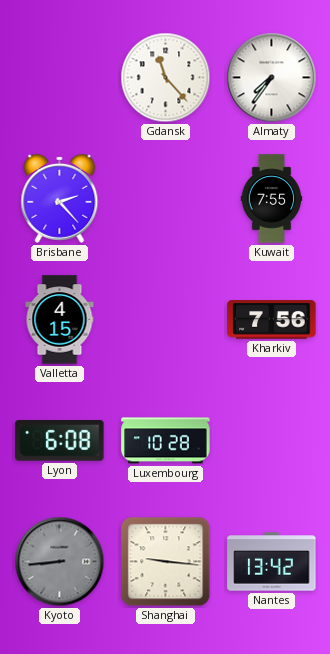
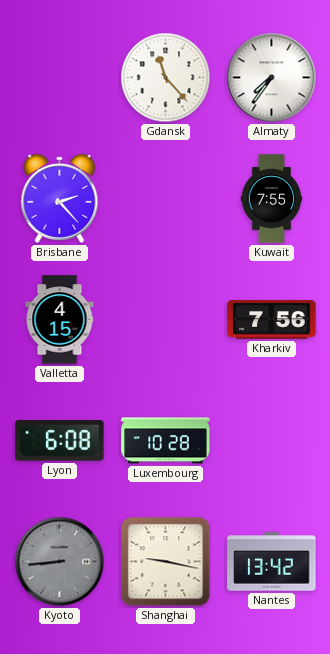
Shanghai: 9:16 -> 9:17 (166, 562)
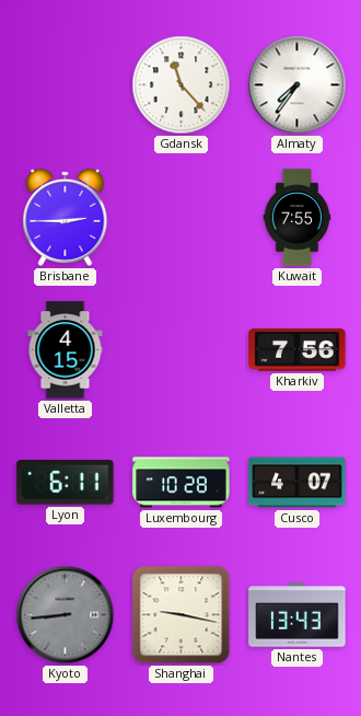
Brisbane: 2:23 -> 2:45 (66, 217)
Lyon: 6:08 -> 6:11 (66, 483)
Cusco: none -> 4:07 (298, 483)
Nantes: 13:42 -> 13:43 (298, 615)
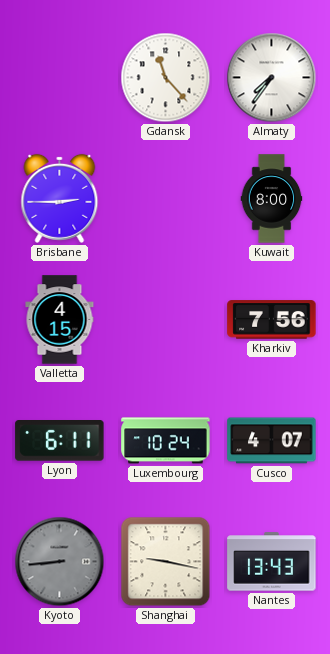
Kuwait: 7:55 -> 8:00 (272, 199)
Luxembourg: 10:28 -> 10:24 (166, 441)
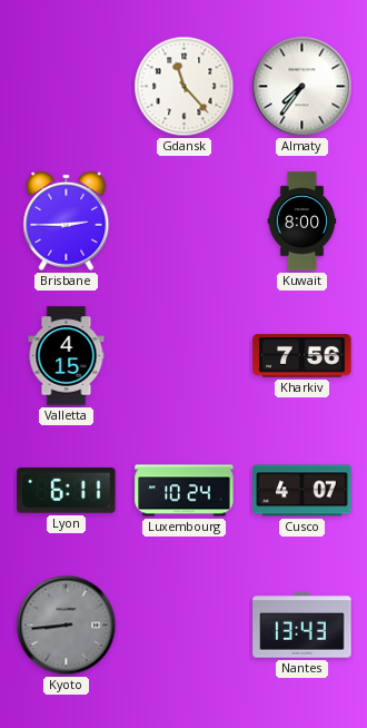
Shanghai: 9:17 -> none (166, 562)
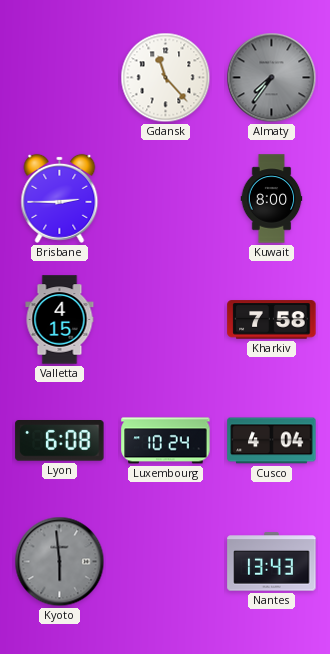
Almaty dial: white -> grey (272, 78)
Kharkiv: 7:56 -> 7:58 (272, 320)
Lyon: 6:11 -> 6:08 (60, 441)
Cusco: 4:07 -> 4:04 (272, 441)
Kyoto: 8:44 -> 5:59 (60, 562)
